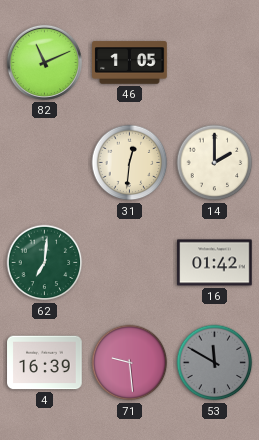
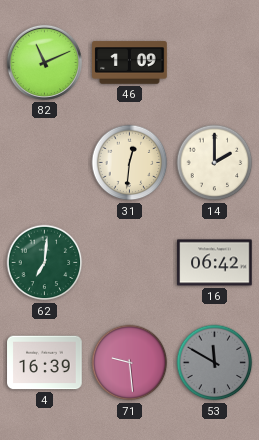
46: 1:05 -> 1:09 (130, 63)
16: 01:42 -> 06:42 (215, 263)
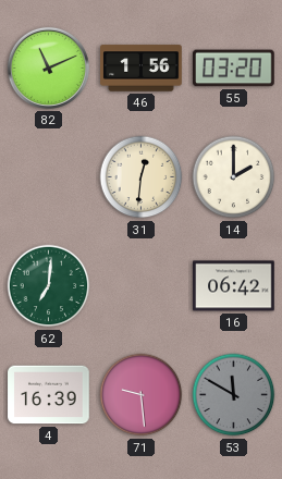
46: 1:09 -> 1:56 (142, 69)
55: none -> 03:20 (234, 69)
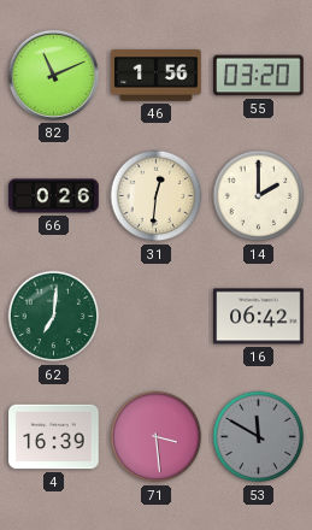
66: none -> 0:26 (54, 196)
71: 9:29 -> 3:29 (157, 437)
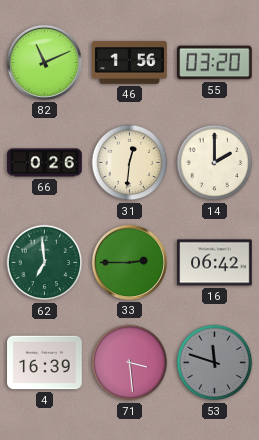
62: 7:01 -> 6:59 (45, 263)
33: none -> 2:45 (129, 262)
53: 11:50 -> 11:48 (215, 363)
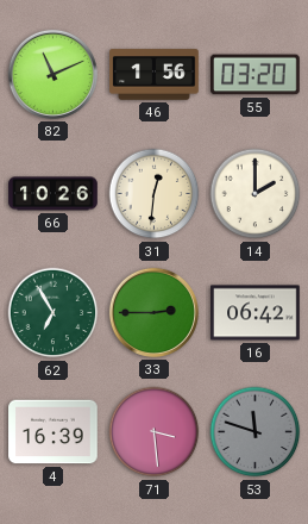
66: 0:26 -> 10:26 (54, 194)
62: 6:59 -> 6:55 (54, 313)
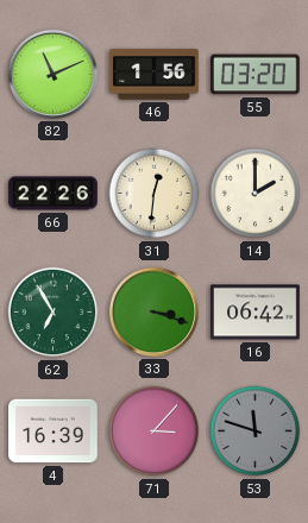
66: 10:26 -> 22:26 (54, 194)
33: 2:45 -> 3:18 (153, 311)
71: 3:29 -> 3:07 (155, 431)
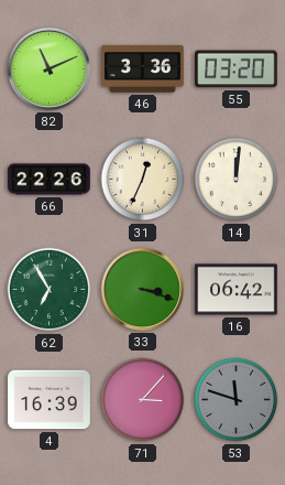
46: 1:56 -> 3:36 (143, 69)
31: 12:31 -> 12:34 (143, 180)
14: 2:00 -> 12:01 (237, 180)
